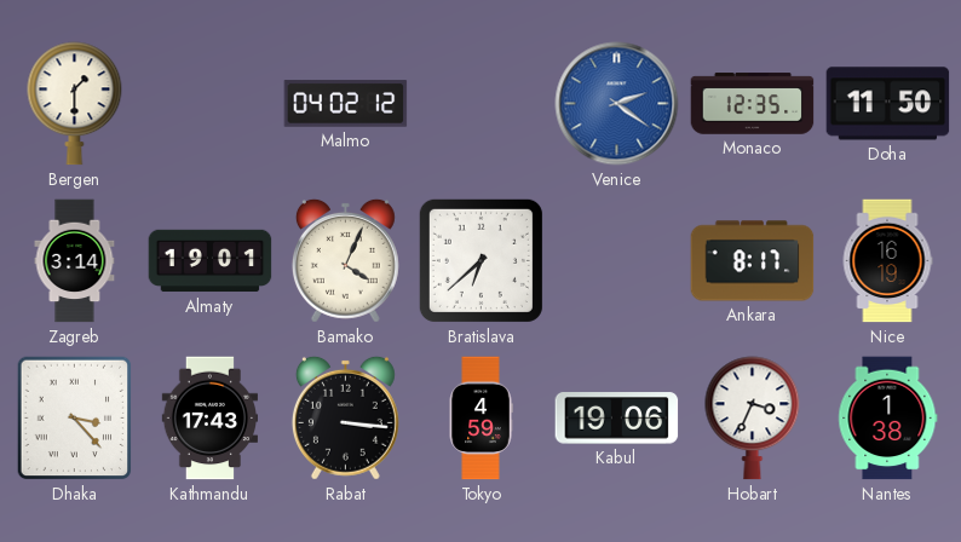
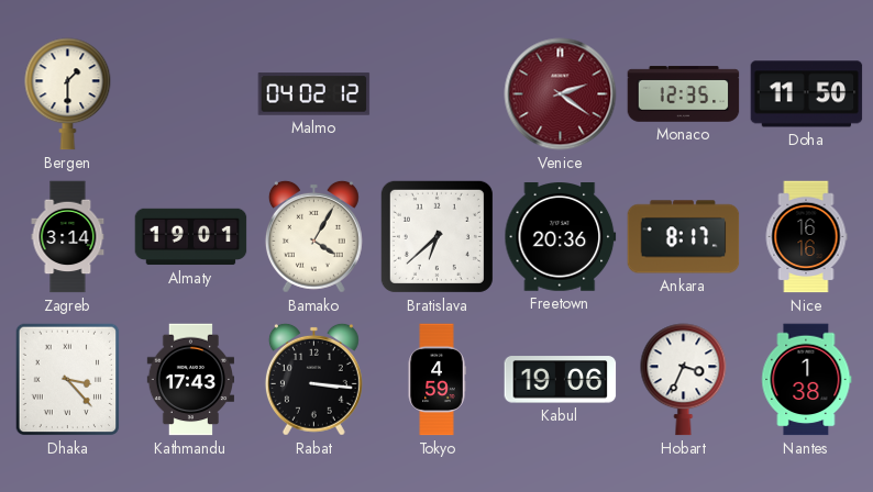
Venice dial: blue -> burgundy (561, 94)
Bamako: 4:04 -> 4:05 (313, 236)
Freetown: none -> 20:36 (561, 237)
Nice: 16:19 -> 16:16 (806, 237)
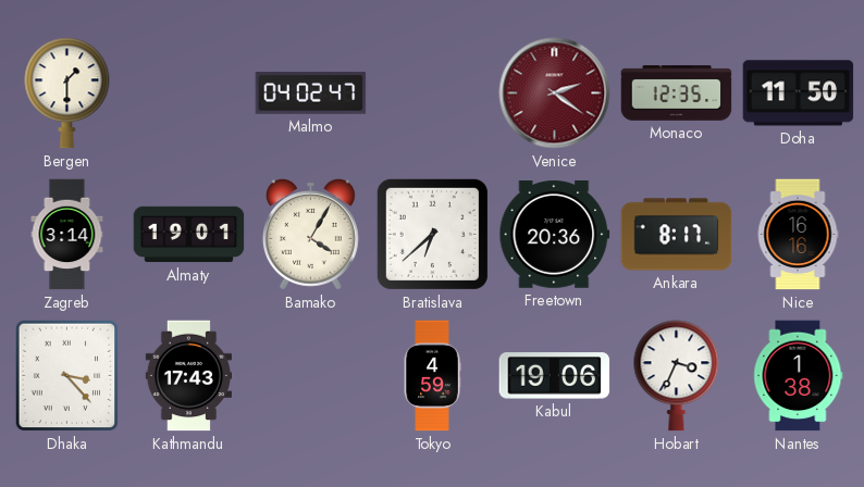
Malmo: 04:02:12 -> 04:02:47 (311, 93)
Rabat: 3:16 -> none (313, 379)
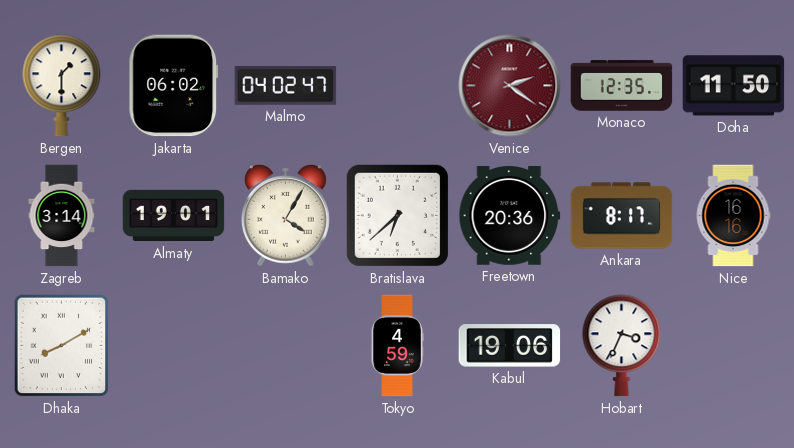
Jakarta: none -> 06:02 (174, 86)
Dhaka: 3:23 -> 8:10 (62, 346)
Kathmandu: 17:43 -> none (188, 376)
Nantes: 1:38 -> none (799, 376)
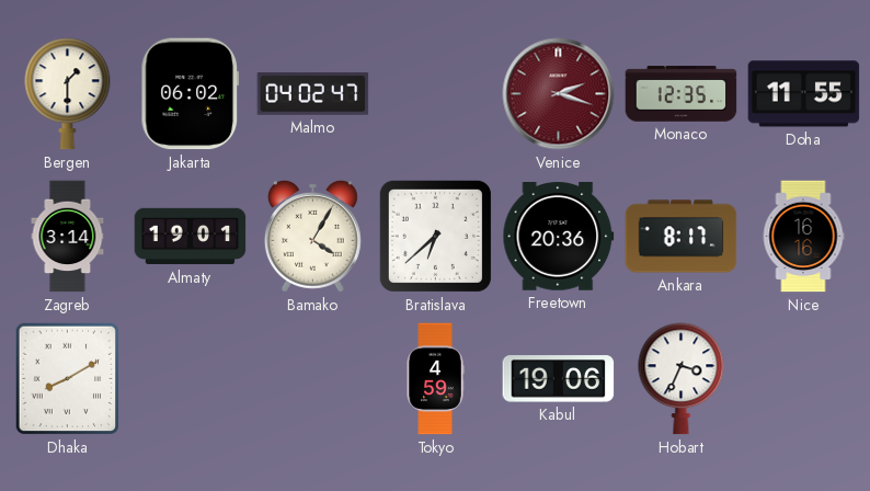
Venice: 2:21 -> 2:18 (559, 94)
Doha: 11:50 -> 11:55 (804, 94)
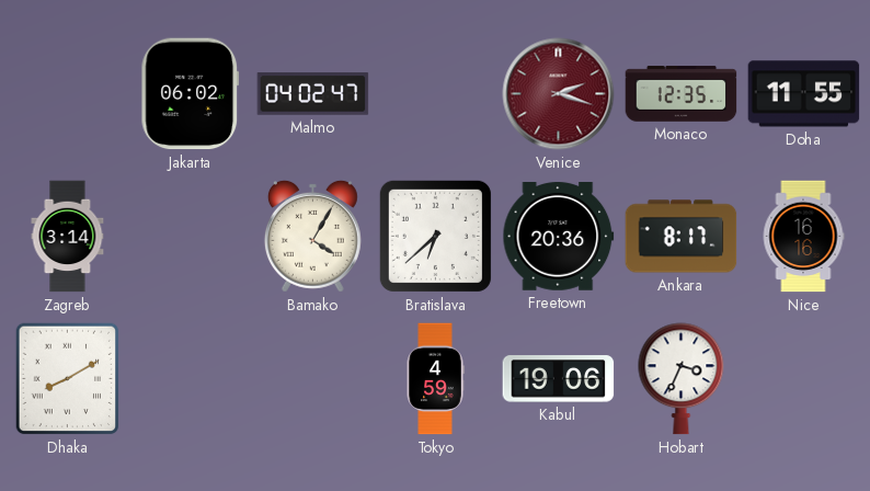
Bergen: 1:30 -> none (68, 94)
Almaty: 19:01 -> none (191, 237)
